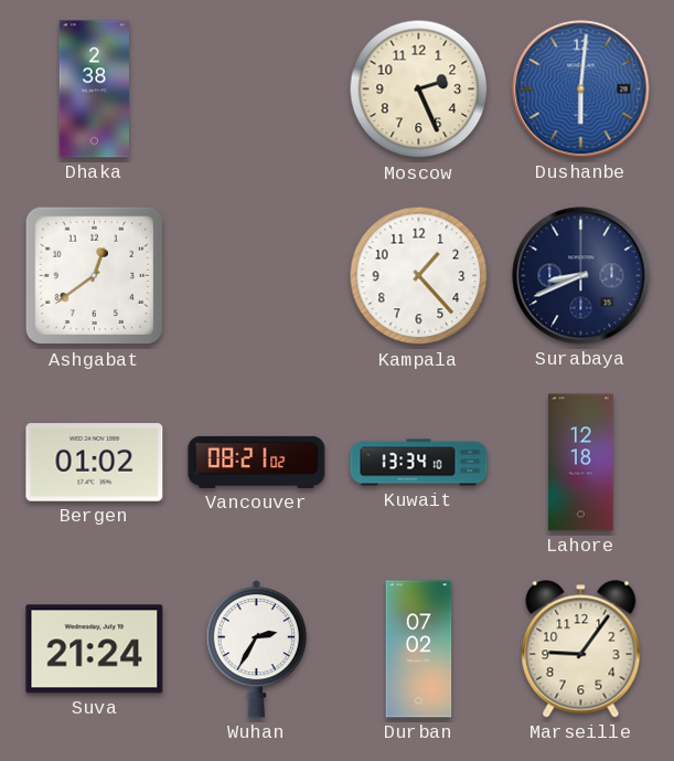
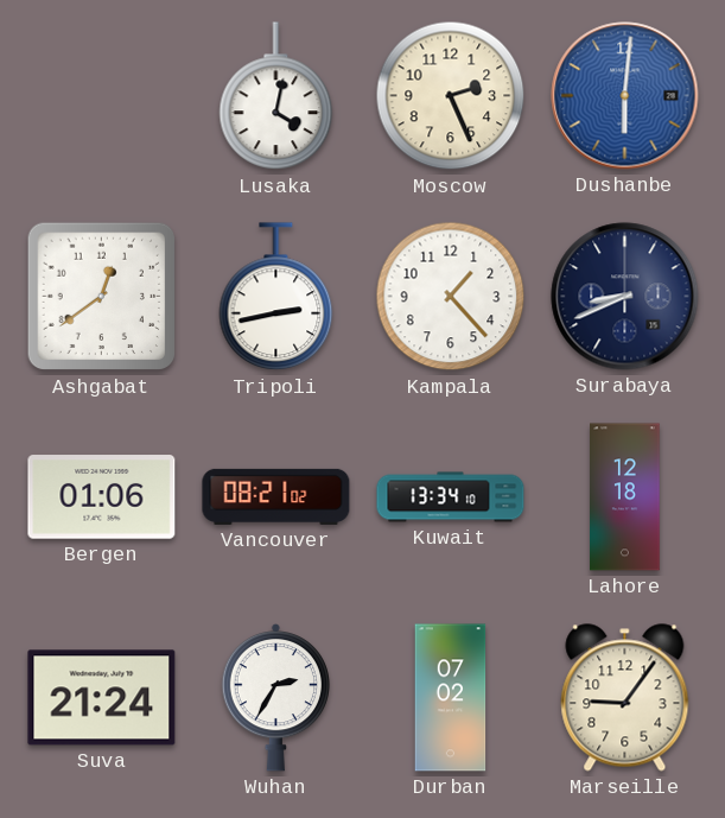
Dhaka: 2:38 -> none (94, 89)
Lusaka: none -> 4:02 (276, 96)
Tripoli: none -> 2:43 (276, 297)
Bergen: 01:02 -> 01:06 (102, 497)
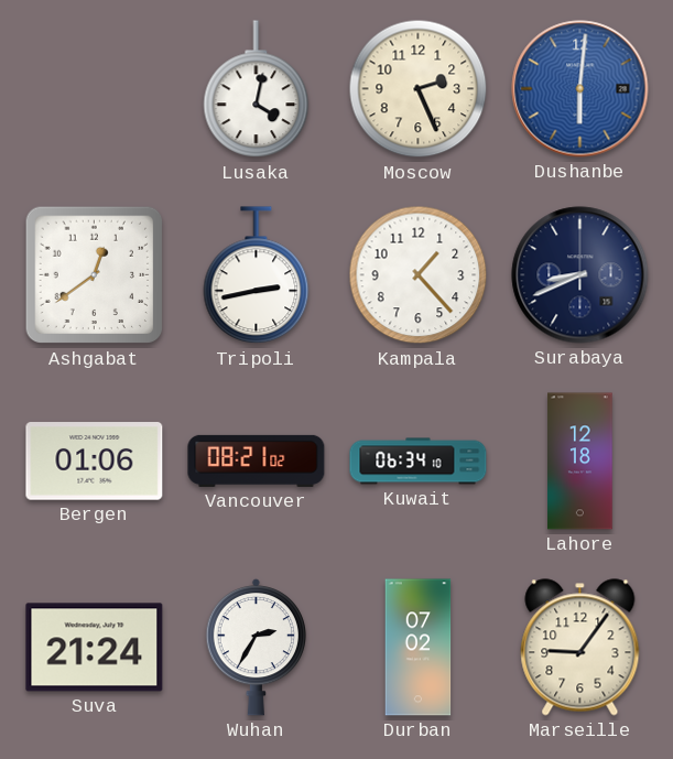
Kuwait: 13:34 -> 06:34 (419, 462)
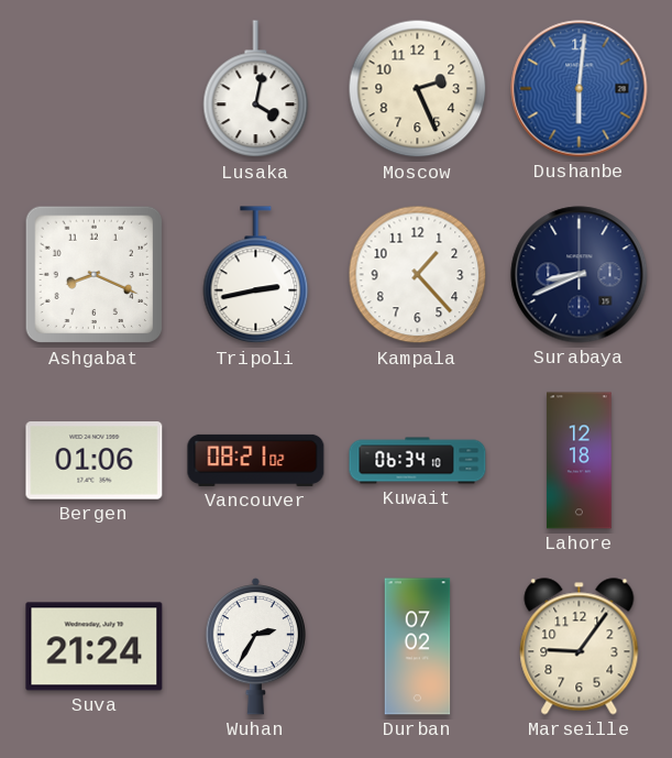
Ashgabat: 12:39 -> 8:19 (95, 275)
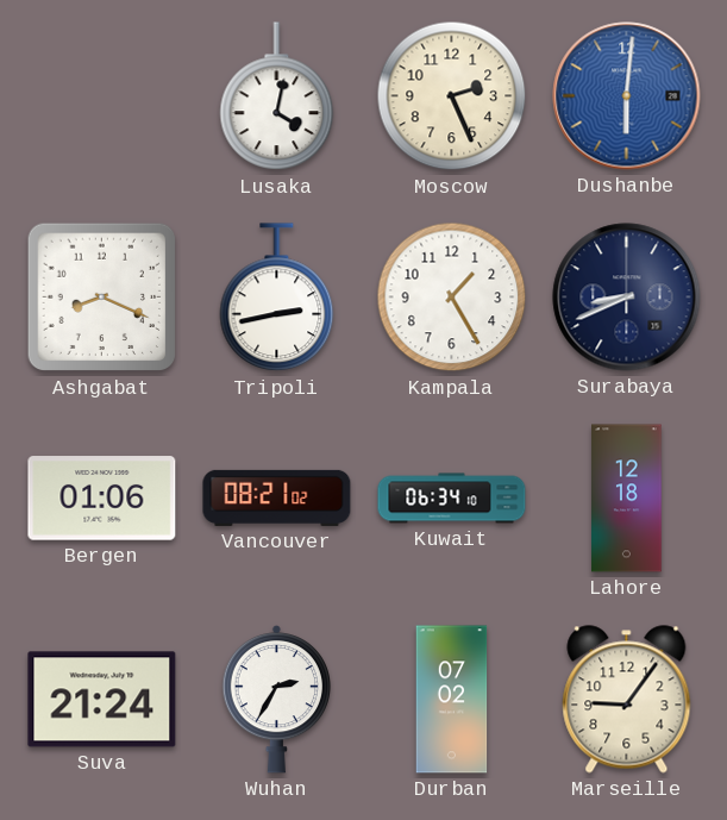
Kampala: 1:23 -> 1:25 (452, 298)
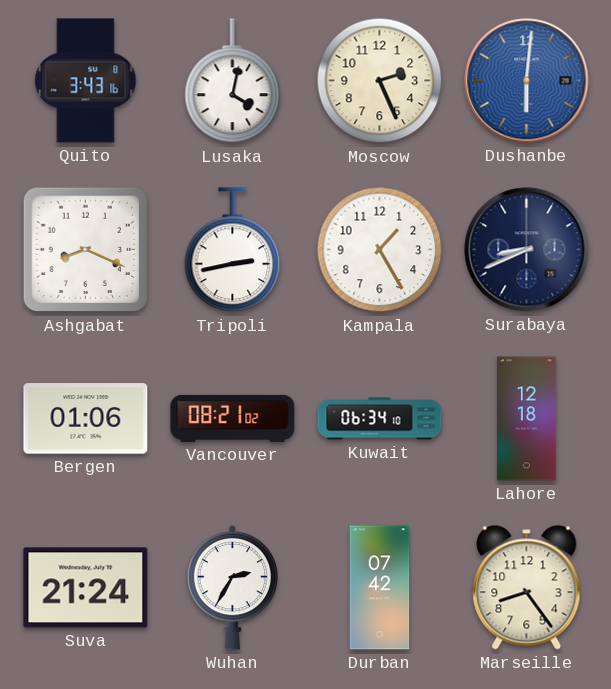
Quito: none -> 3:43 (86, 81)
Durban: 07:02 -> 07:42 (380, 588)
Marseille: 9:06 -> 8:24 (527, 588)
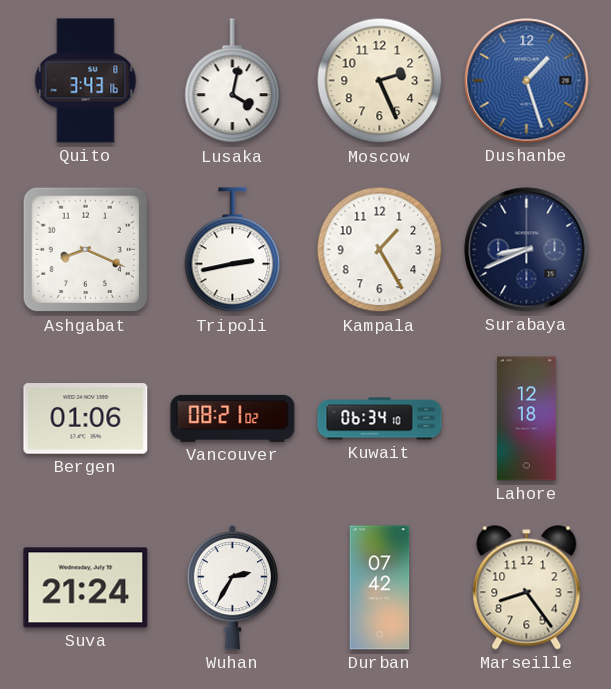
Dushanbe: 6:01 -> 1:27 (527, 81)
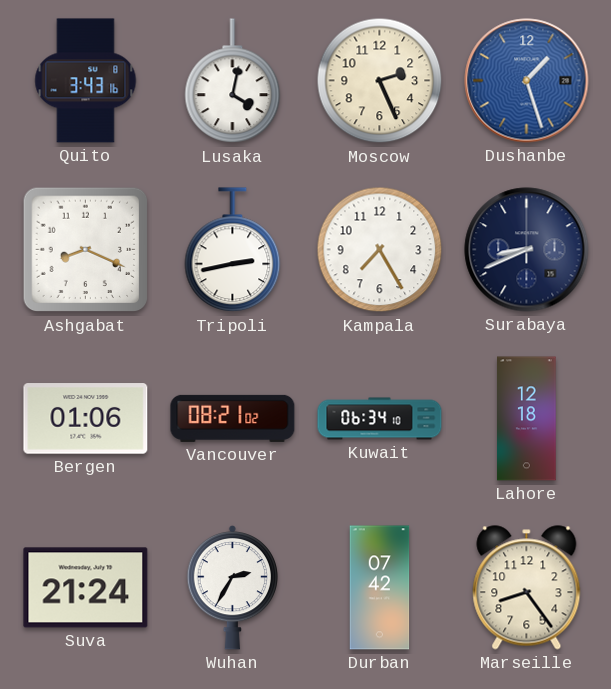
Kampala: 1:25 -> 7:25 (380, 250)
